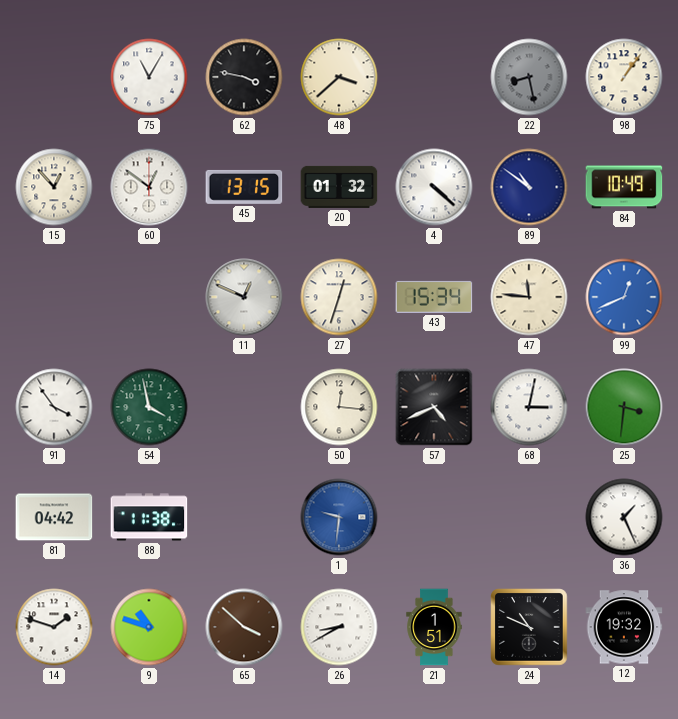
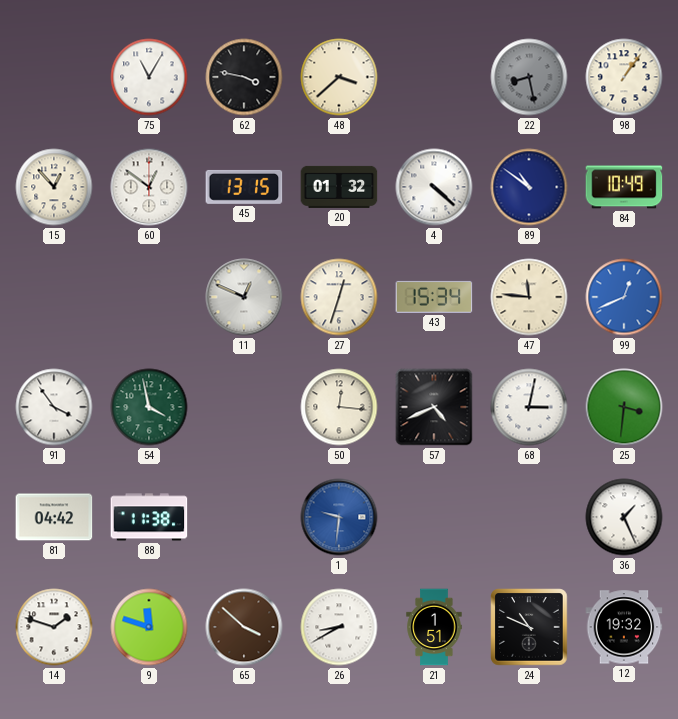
9: 10:48 -> 11:48 (149, 627)
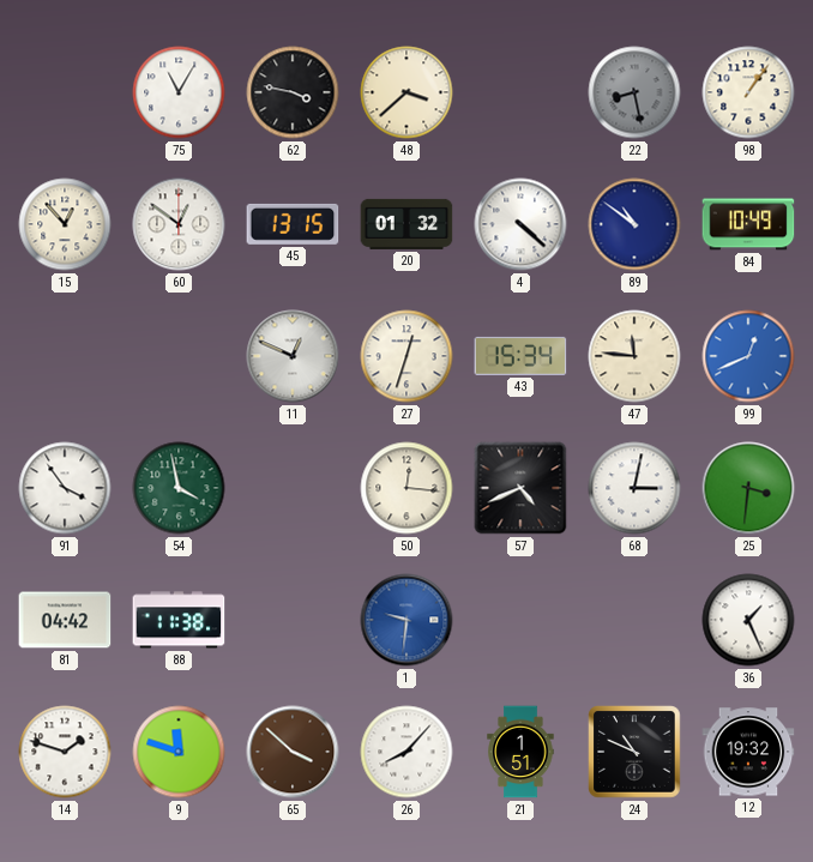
26: 8:40 -> 8:07 (406, 752)
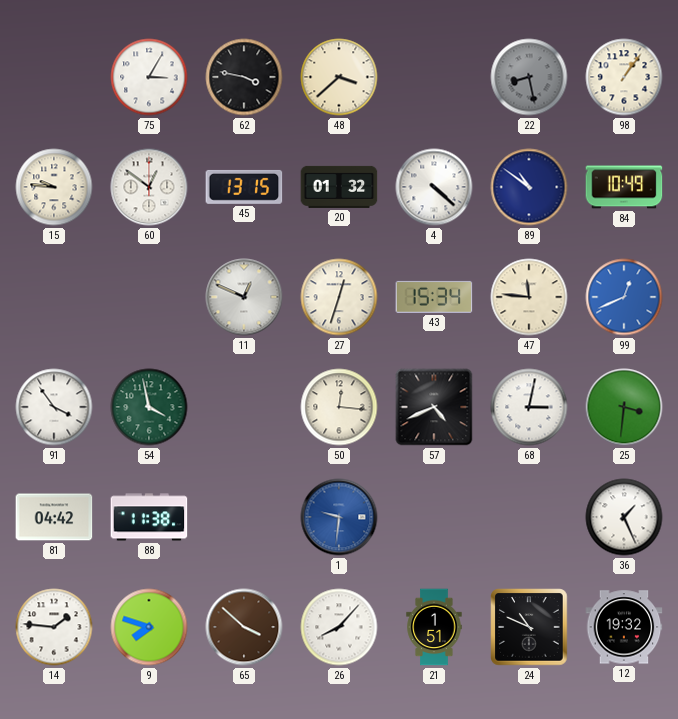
75: 11:05 -> 3:05 (149, 77)
15: 12:53 -> 9:46 (54, 187)
14: 1:48 -> 1:46 (54, 627)
9: 11:48 -> 7:48 (149, 627)
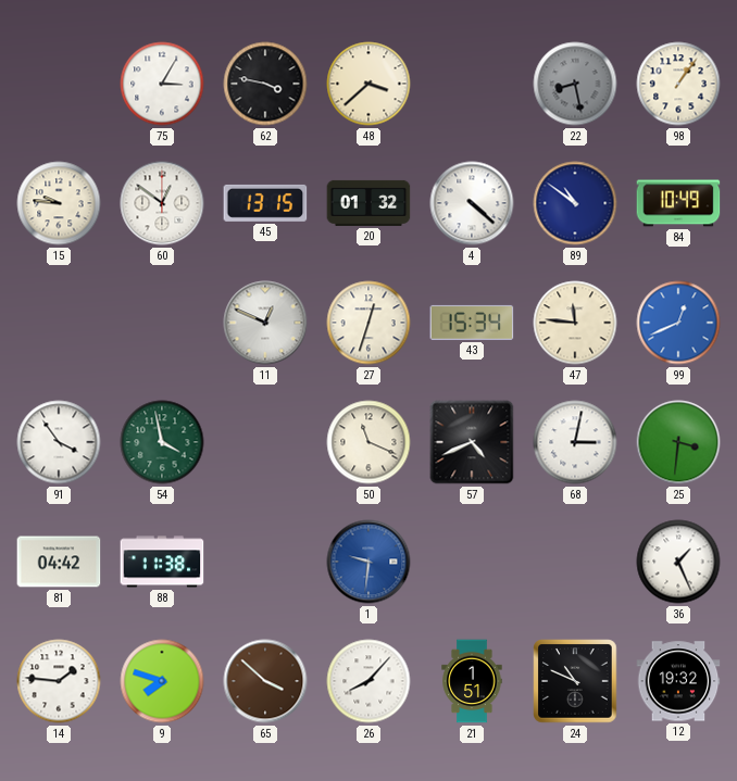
50: 12:16 -> 11:19 (368, 442)
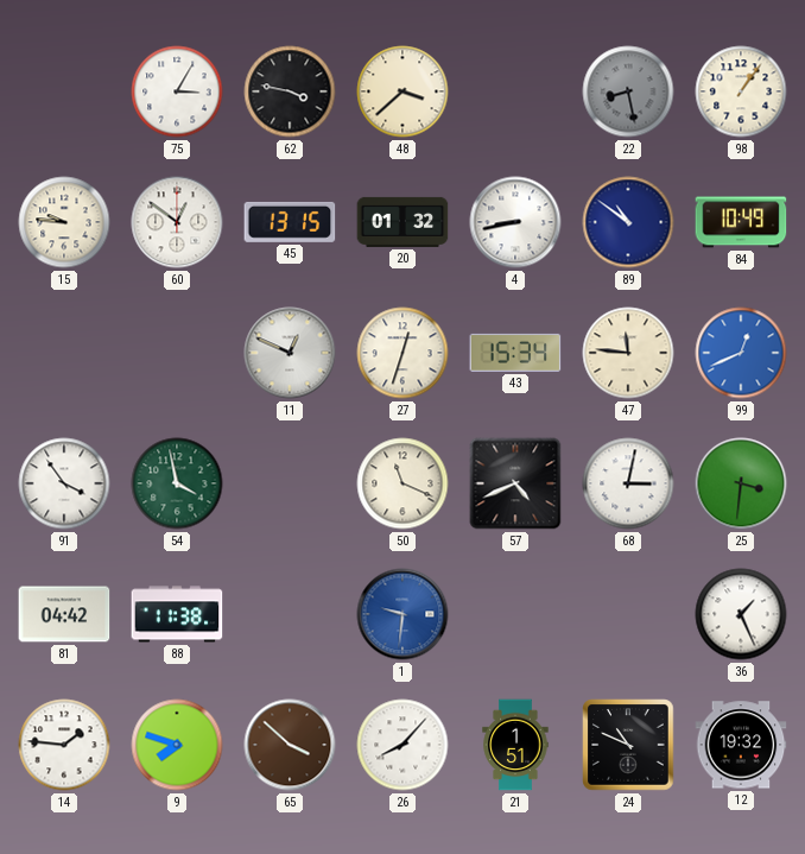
4: 4:22 -> 8:43 (515, 222)
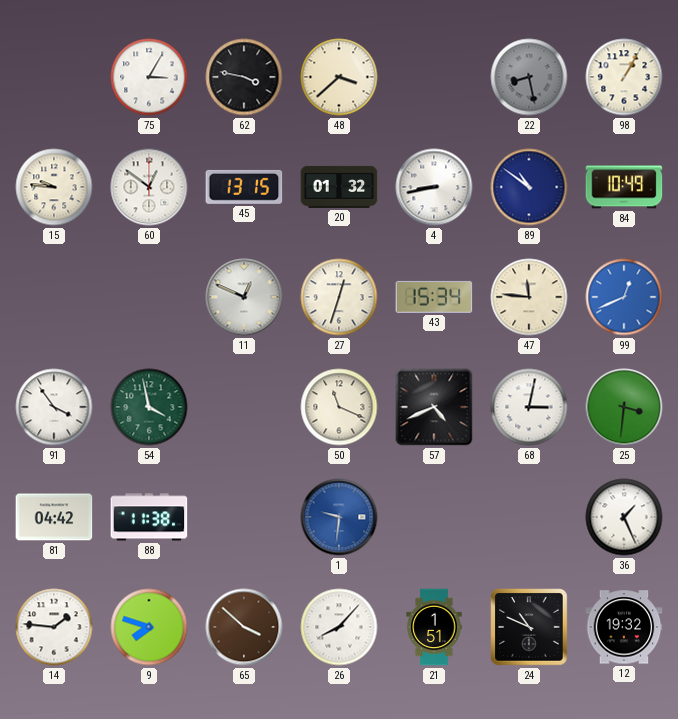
98: 1:06 -> 1:05 (624, 77)
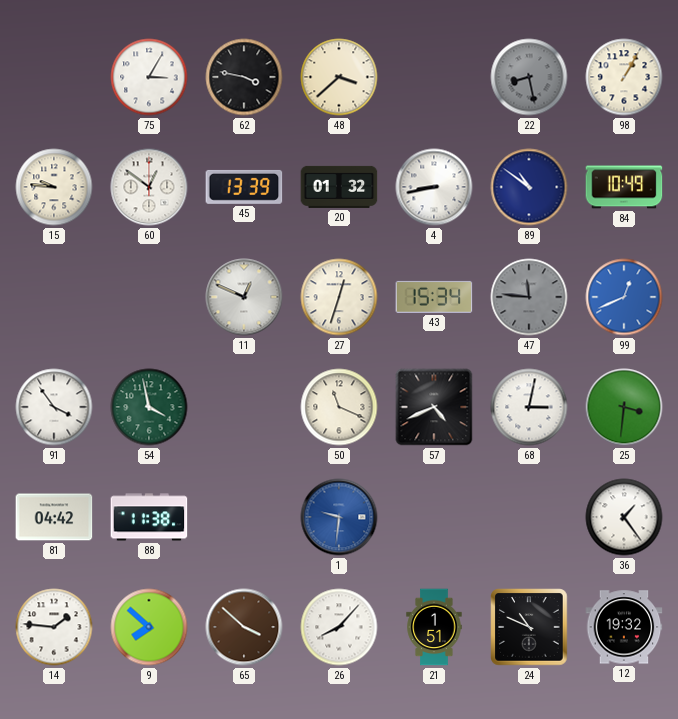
45: 13:15 -> 13:39 (244, 187)
47 dial: cream -> grey (529, 297)
36: 1:26 -> 1:24 (624, 517)
9: 7:48 -> 7:52 (149, 627)
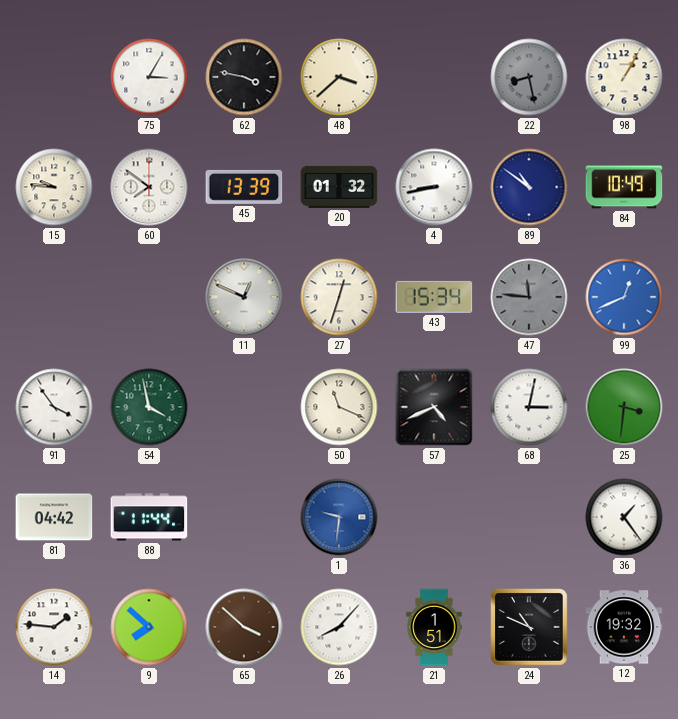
60: 12:51 -> 7:51 (149, 187)
88: 11:38 -> 11:44 (149, 517)
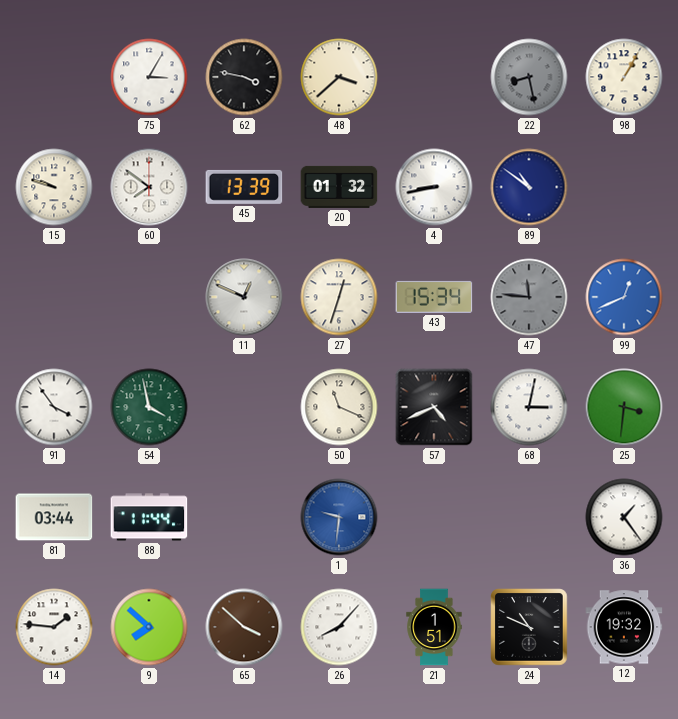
15: 9:46 -> 9:48 (54, 187)
84: 10:49 -> none (624, 187)
81: 04:42 -> 03:44 (54, 517)
